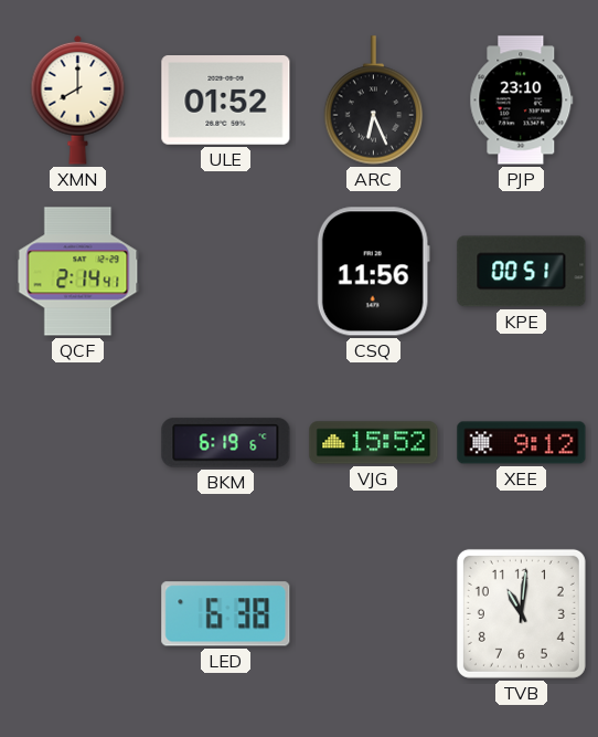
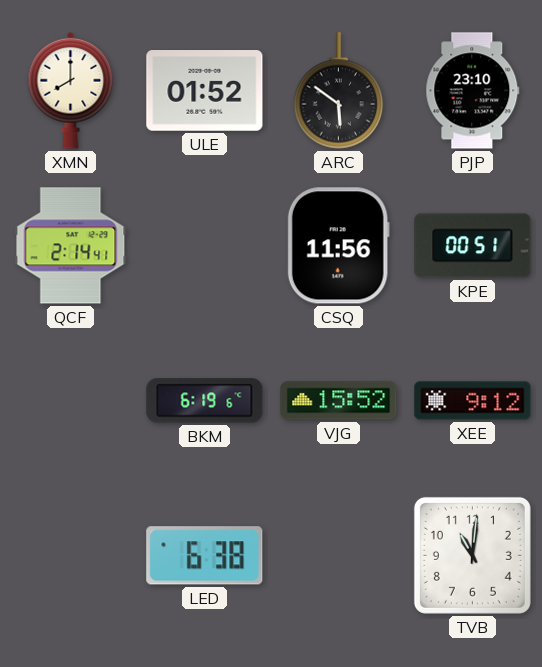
ARC: 6:26 -> 5:51 (339, 91)
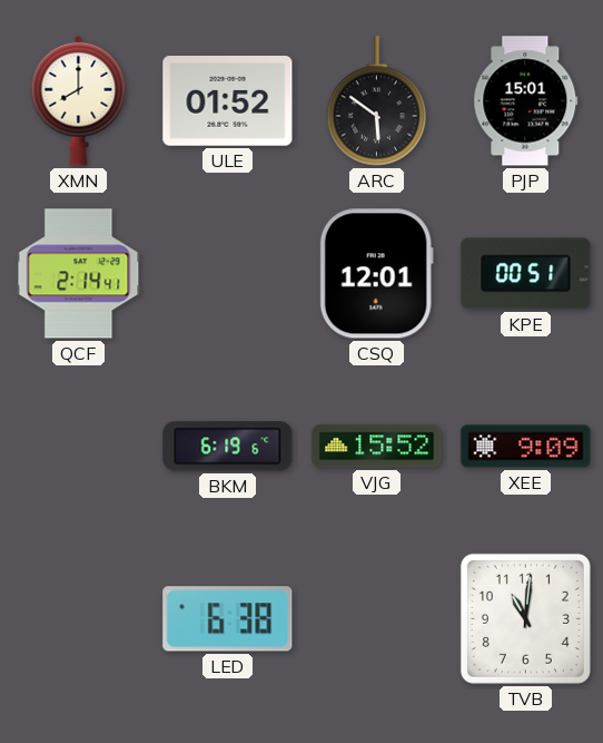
PJP: 23:10 -> 15:01 (526, 101)
CSQ: 11:56 -> 12:01 (376, 274)
XEE: 9:12 -> 9:09 (526, 447)
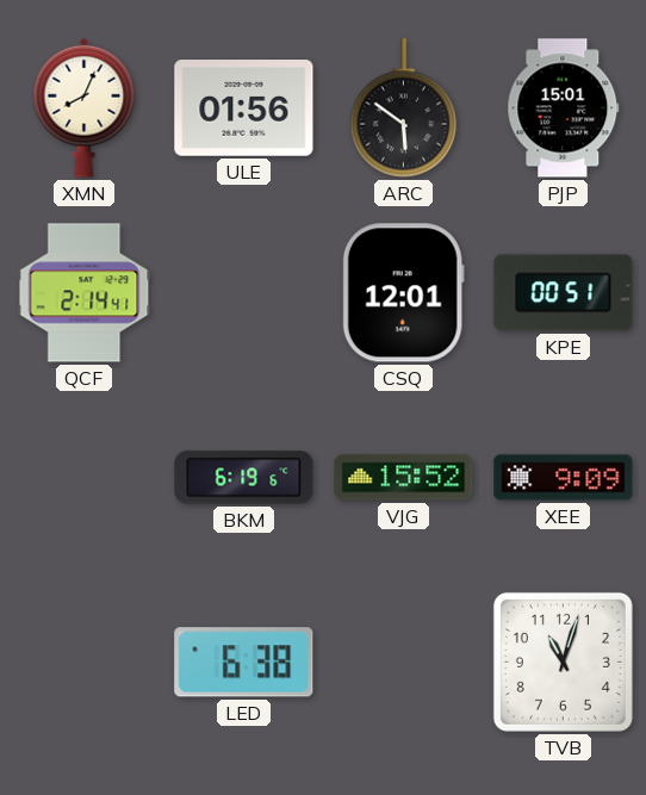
XMN: 8:00 -> 8:04 (85, 107)
ULE: 01:52 -> 01:56 (244, 108)
TVB: 11:01 -> 11:03 (563, 662)
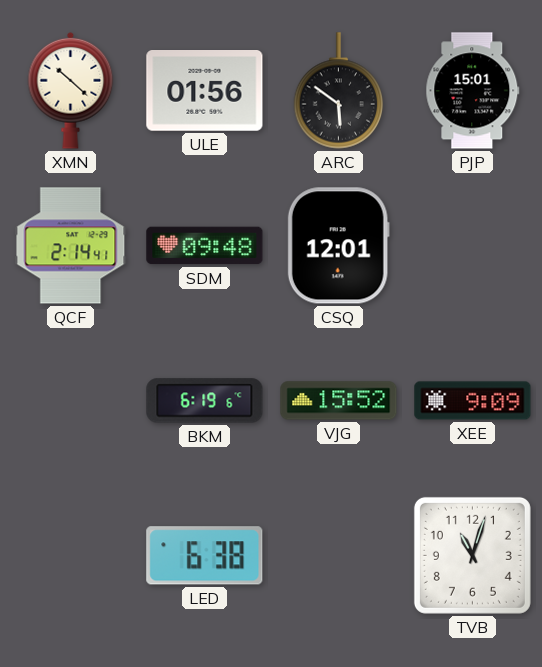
XMN: 8:04 -> 10:22 (71, 90)
SDM: none -> 09:48 (205, 246)
KPE: 00:51 -> none (564, 293)
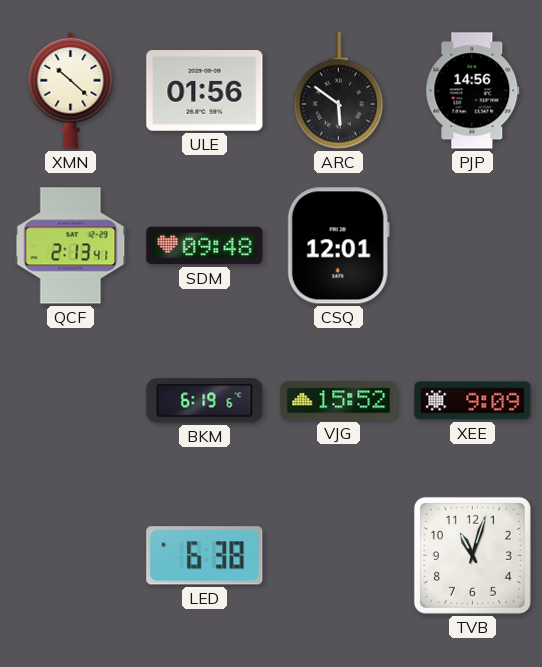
PJP: 15:01 -> 14:56 (473, 91)
QCF: 2:14 -> 2:13 (71, 246)
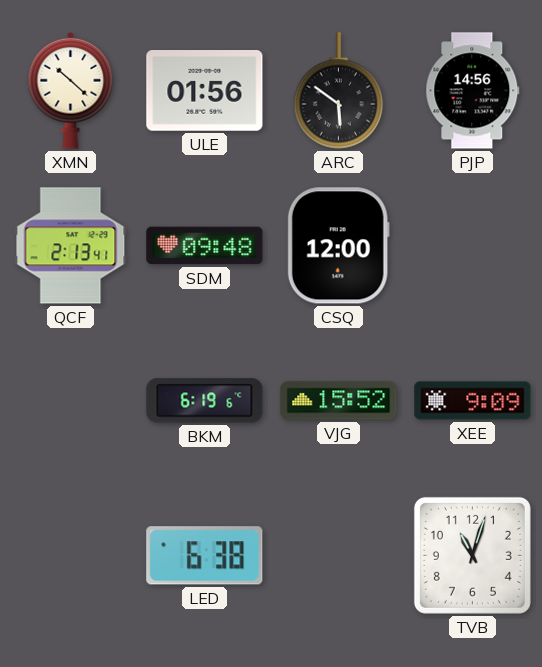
CSQ: 12:01 -> 12:00 (338, 246)
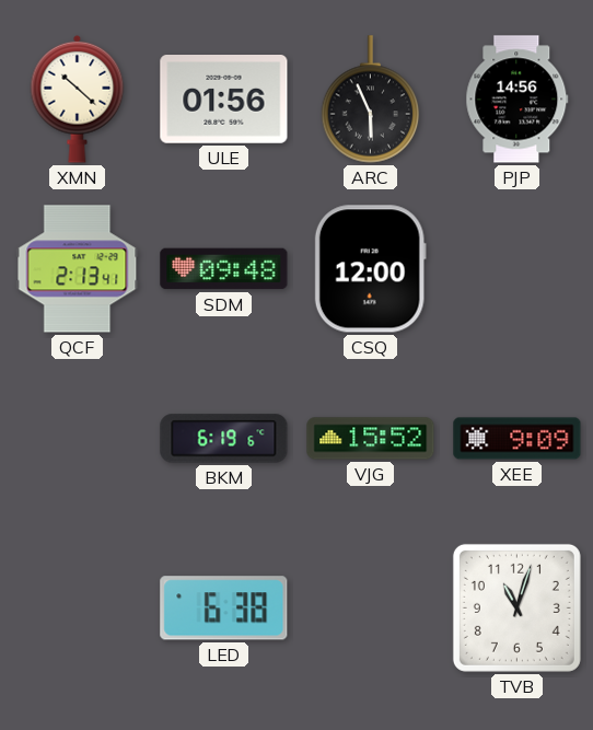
ARC: 5:51 -> 5:56 (371, 100)
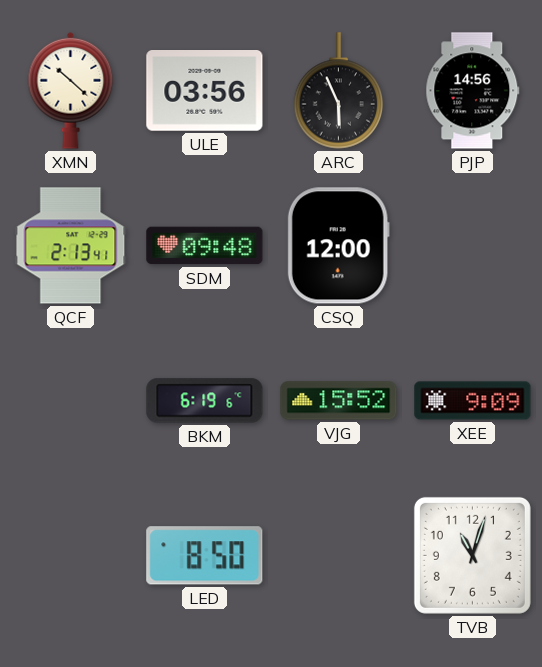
ULE: 01:56 -> 03:56 (205, 91)
LED: 6:38 -> 8:50 (205, 556)
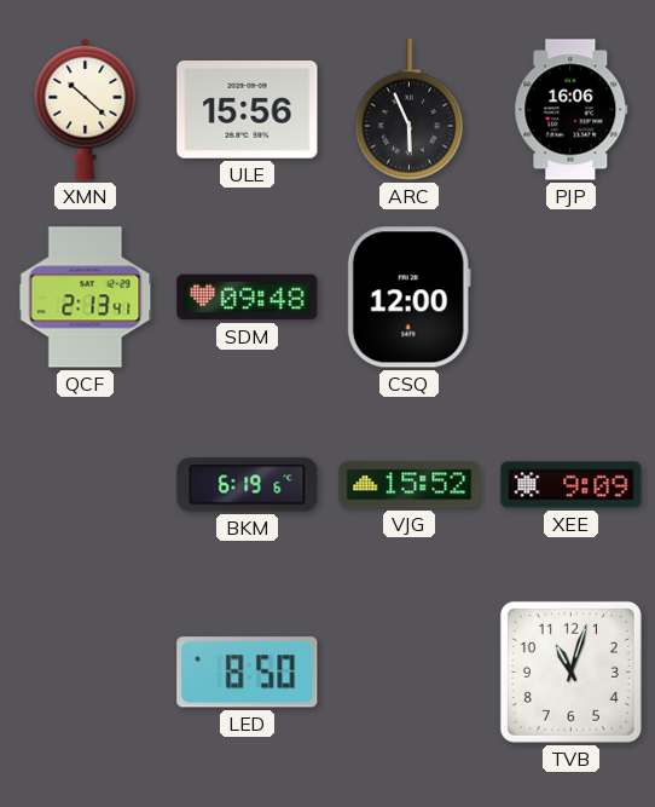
ULE: 03:56 -> 15:56 (248, 110)
PJP: 14:56 -> 16:06 (572, 110)
